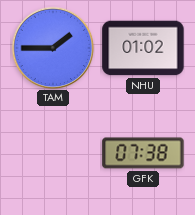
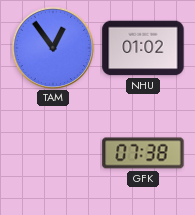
TAM: 1:45 -> 12:54 (53, 48)
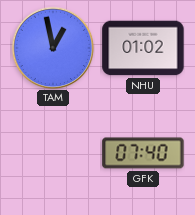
TAM: 12:54 -> 12:58 (53, 48)
GFK: 07:38 -> 07:40 (143, 153)
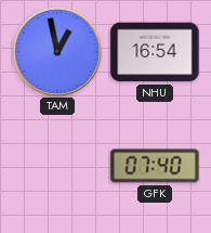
NHU: 01:02 -> 16:54 (155, 52)
